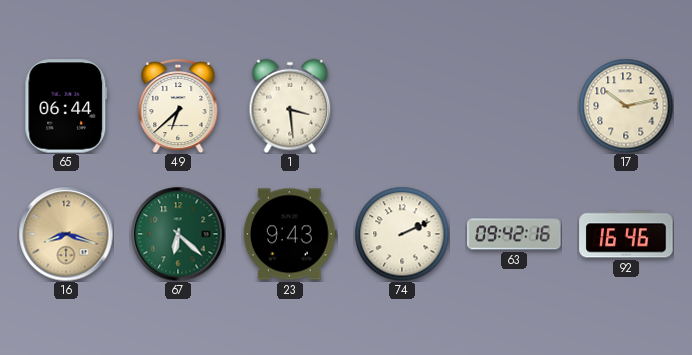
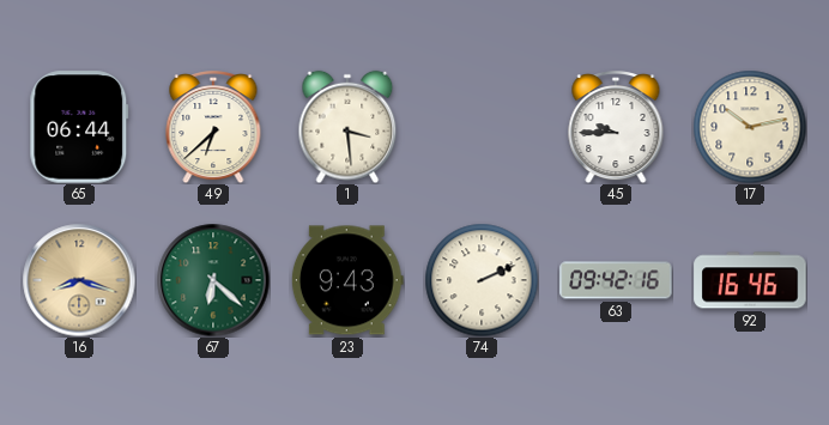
45: none -> 9:45 (616, 128)
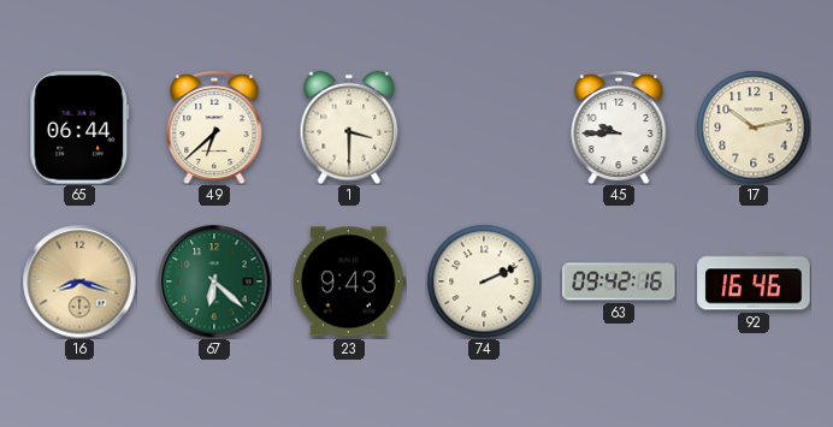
1: 3:29 -> 3:30 (349, 127)
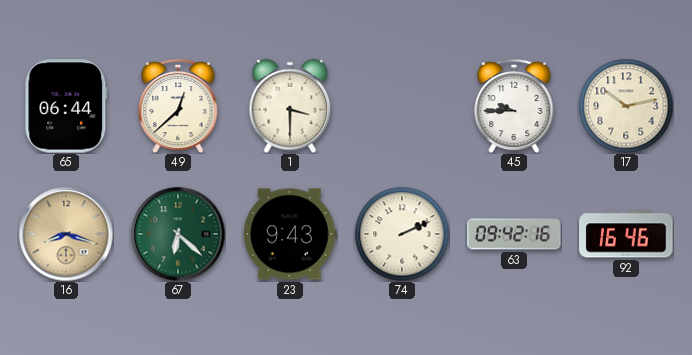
49: 6:38 -> 12:38 (178, 107)
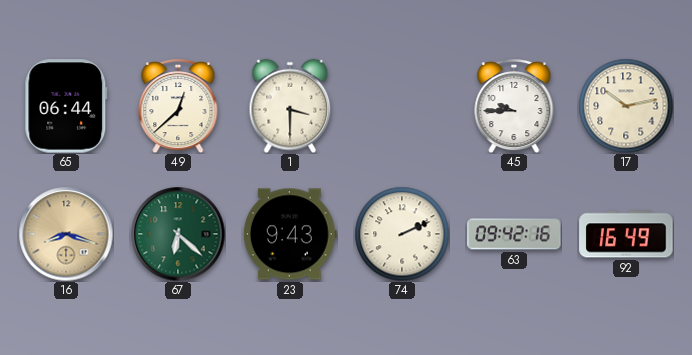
92: 16:46 -> 16:49 (626, 234)
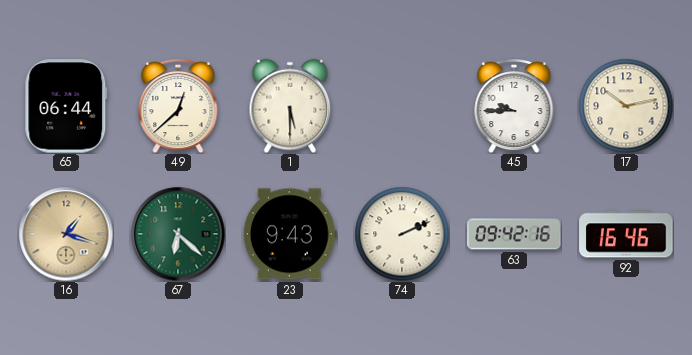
1: 3:30 -> 5:30 (290, 106)
16: 8:18 -> 1:18 (66, 234)
92: 16:49 -> 16:46 (626, 234)
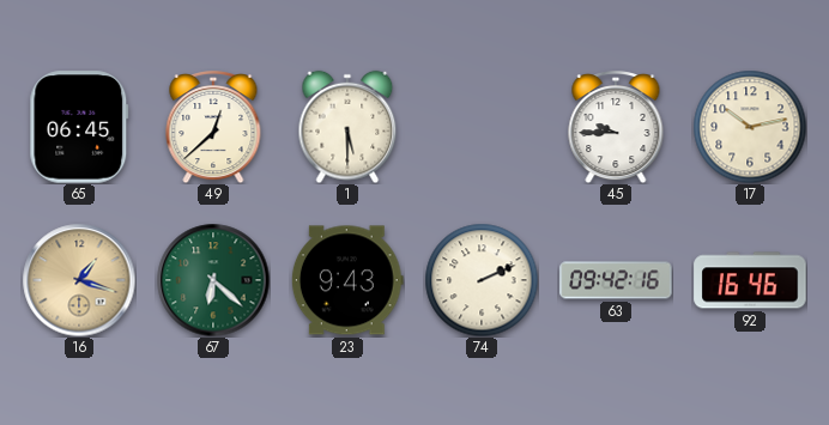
65: 06:44 -> 06:45 (79, 127)
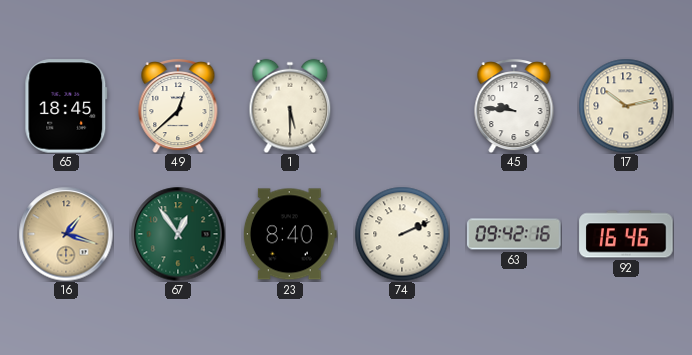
65: 06:45 -> 18:45 (66, 106)
45: 9:45 -> 9:46 (514, 107)
67: 6:22 -> 12:54 (178, 234)
23: 9:43 -> 8:40 (290, 234)
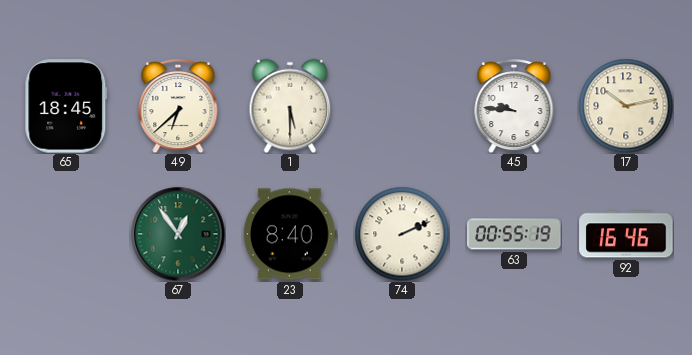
49: 12:38 -> 6:38 (178, 107)
16: 1:18 -> none (66, 234)
63: 09:42 -> 00:55 (514, 234)
